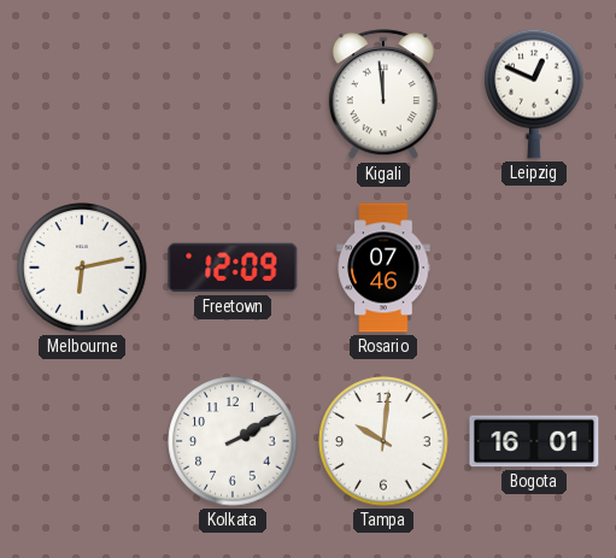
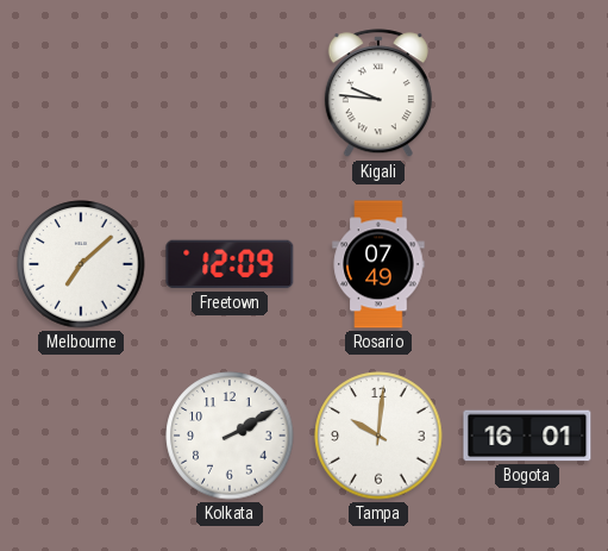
Kigali: 11:59 -> 9:46 (378, 94)
Leipzig: 12:49 -> none (534, 94)
Melbourne: 6:13 -> 7:08 (81, 264)
Rosario: 07:46 -> 07:49 (378, 264)
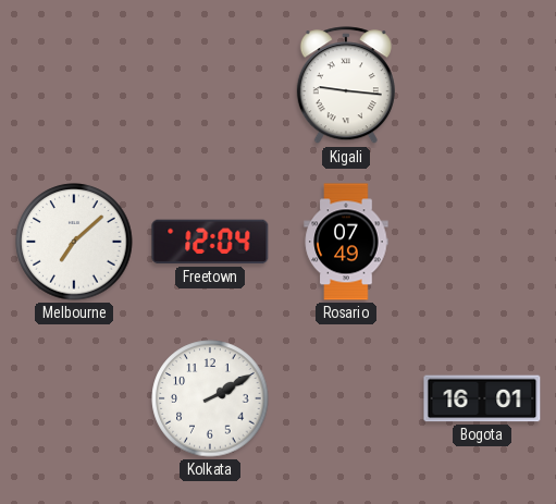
Kigali: 9:46 -> 9:16 (346, 86)
Freetown: 12:09 -> 12:04 (210, 242)
Tampa: 10:01 -> none (378, 436)
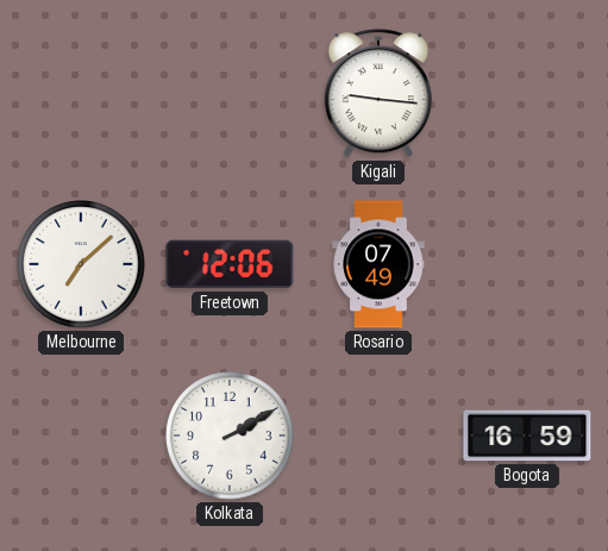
Freetown: 12:04 -> 12:06 (230, 264)
Bogota: 16:01 -> 16:59 (527, 436)
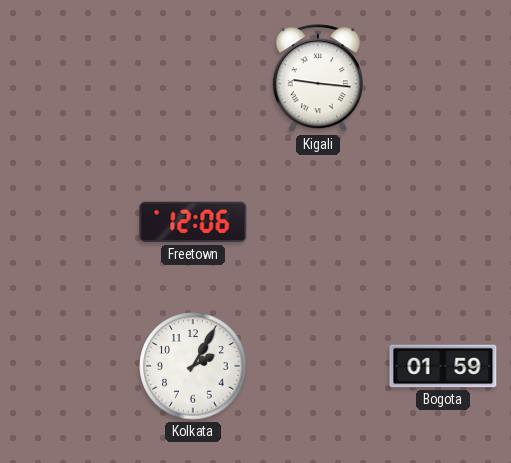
Melbourne: 7:08 -> none (81, 264)
Rosario: 07:49 -> none (378, 264)
Kolkata: 2:10 -> 2:05 (193, 366)
Bogota: 16:59 -> 01:59 (443, 366)
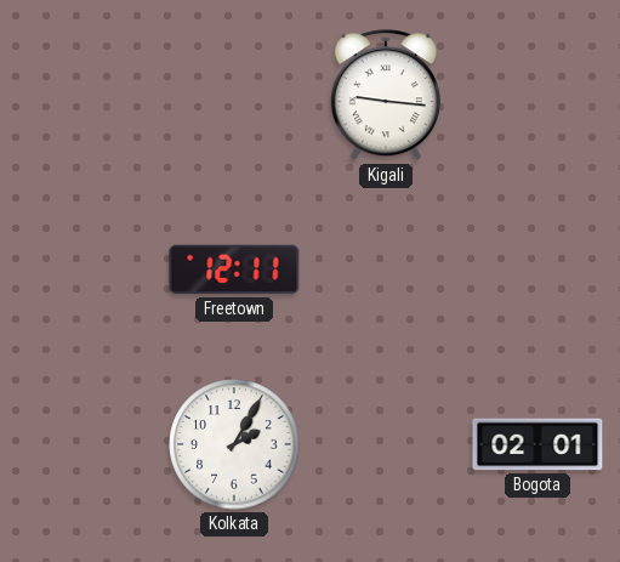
Freetown: 12:06 -> 12:11 (234, 269)
Bogota: 01:59 -> 02:01 (537, 444)
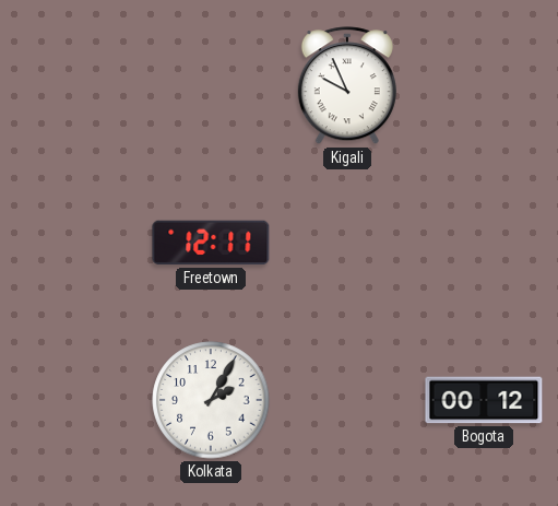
Kigali: 9:16 -> 9:56 (347, 86)
Bogota: 02:01 -> 00:12 (484, 400)
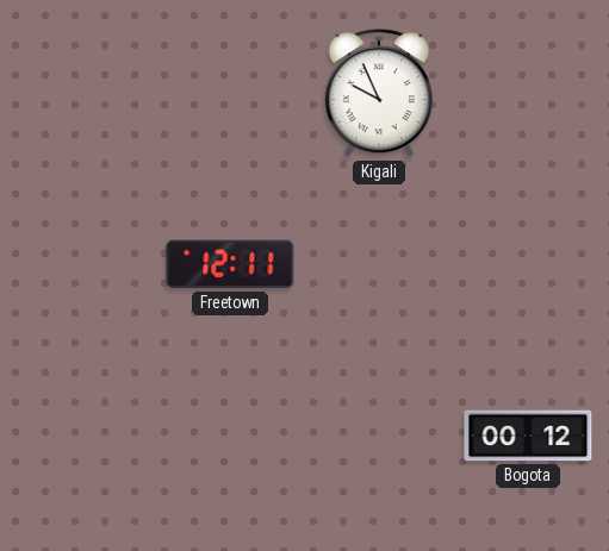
Kolkata: 2:05 -> none (211, 400)
